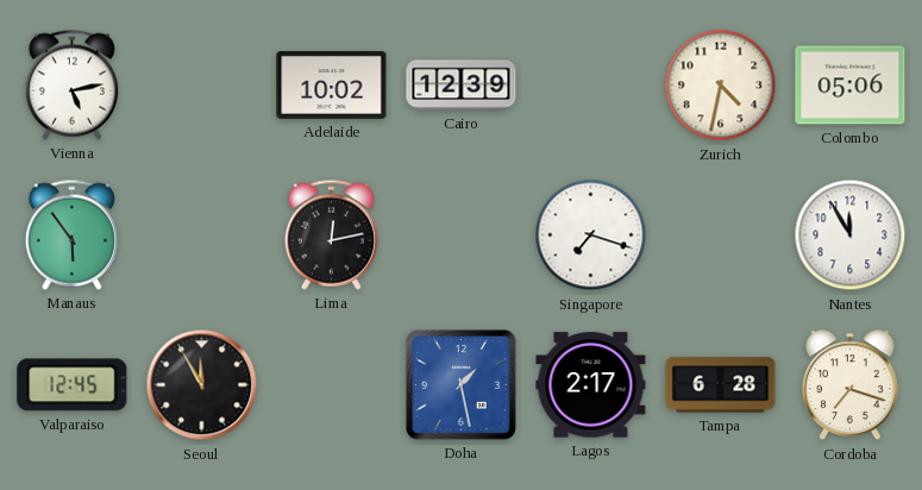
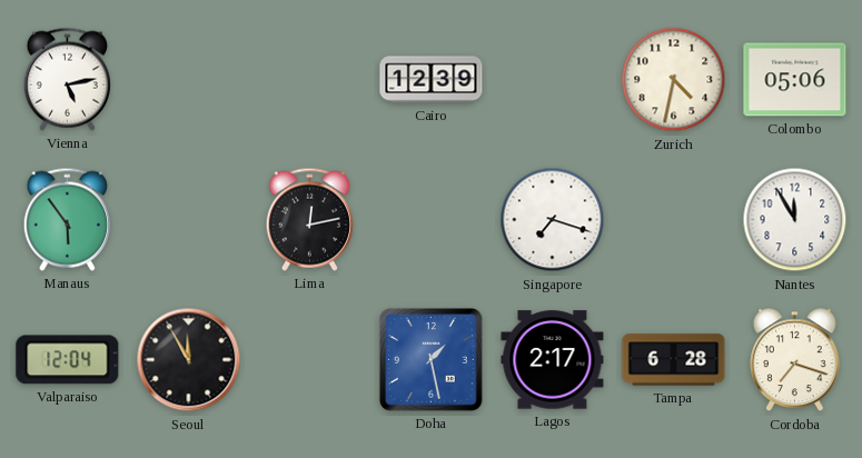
Adelaide: 10:02 -> none (332, 84)
Valparaiso: 12:45 -> 12:04 (68, 360)
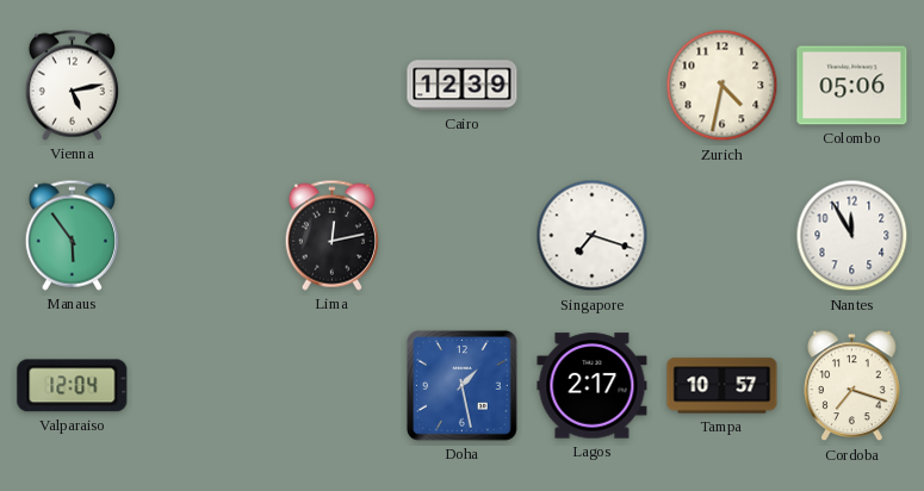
Seoul: 11:55 -> none (189, 360)
Tampa: 6:28 -> 10:57 (723, 386)
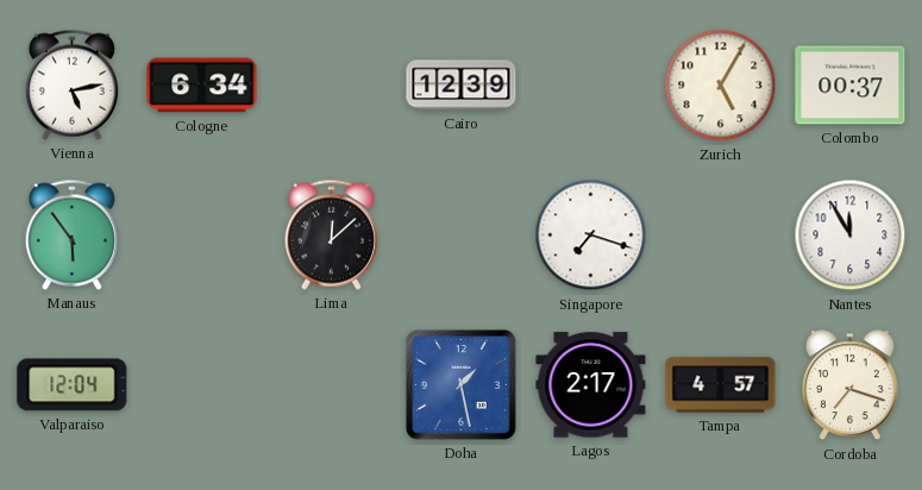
Cologne: none -> 6:34 (202, 86)
Zurich: 4:32 -> 5:05 (721, 86)
Colombo: 05:06 -> 00:37 (851, 86)
Lima: 12:13 -> 12:08 (331, 234)
Tampa: 10:57 -> 4:57 (721, 385)
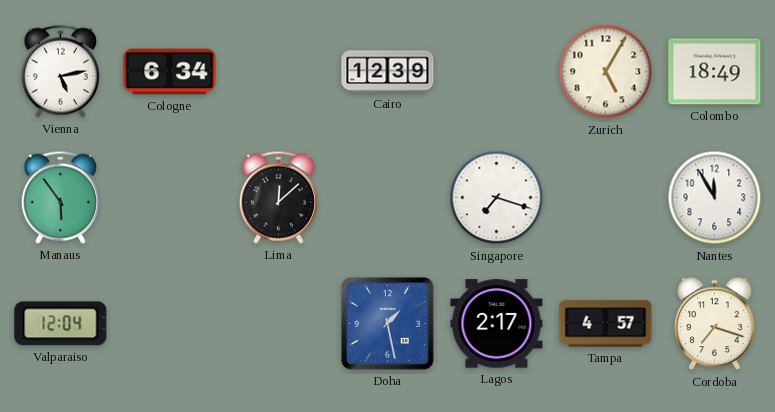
Colombo: 00:37 -> 18:49 (715, 72)
